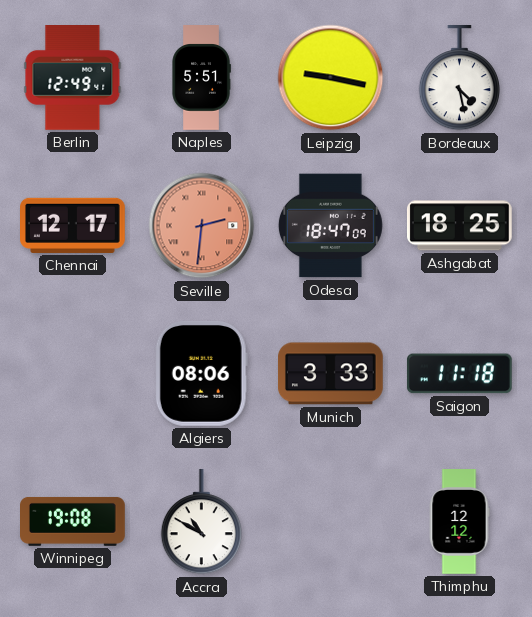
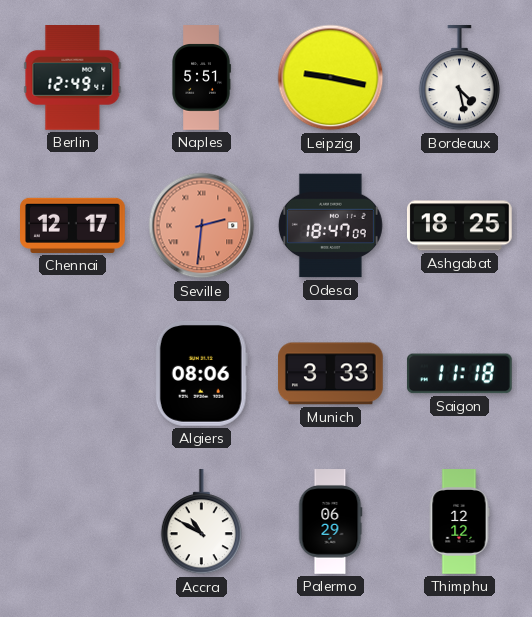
Winnipeg: 19:08 -> none (73, 521)
Palermo: none -> 06:29 (330, 522)
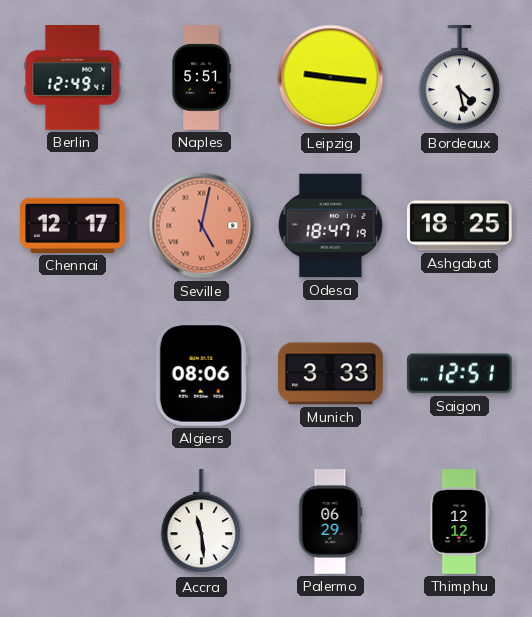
Leipzig: 9:17 -> 9:16 (331, 78)
Seville: 2:31 -> 5:02 (202, 226)
Odesa: 18:47:09 -> 18:47:19 (330, 226)
Saigon: 11:18 -> 12:51 (459, 374)
Accra: 10:50 -> 11:29 (201, 523)
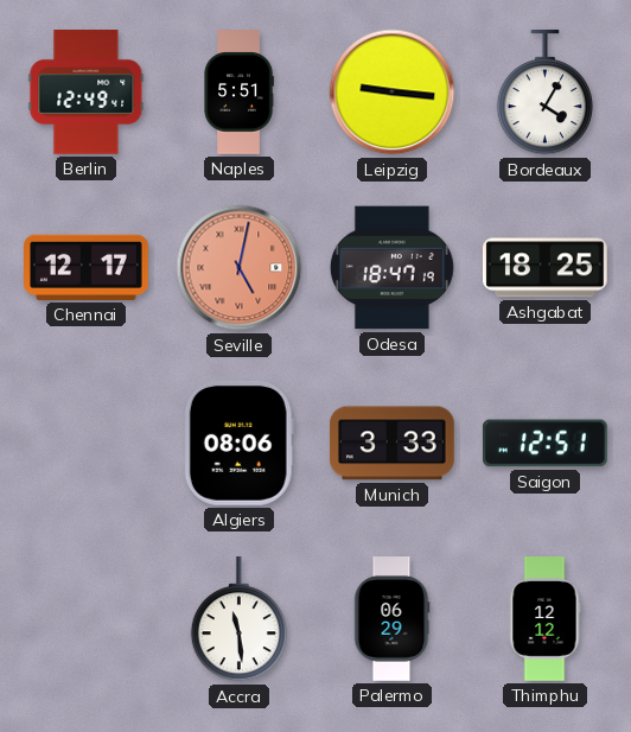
Bordeaux: 4:28 -> 4:05 (544, 94)
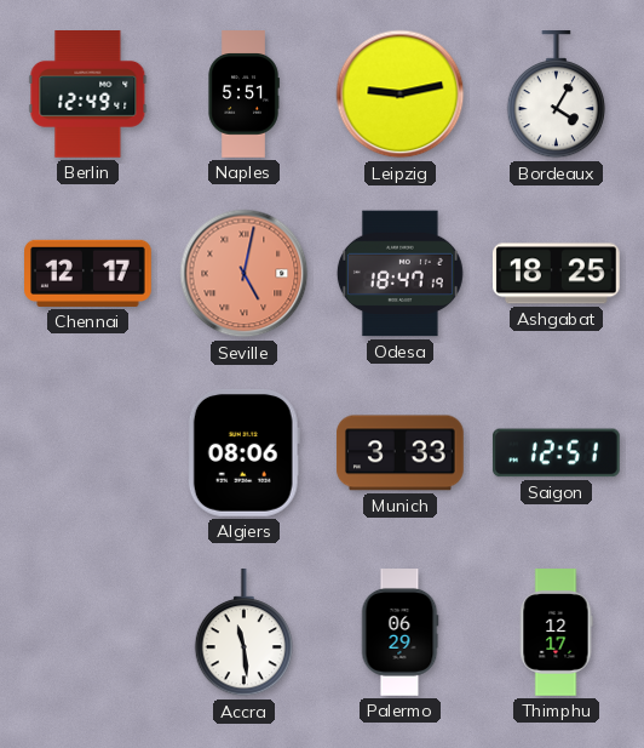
Leipzig: 9:16 -> 9:13 (401, 95)
Thimphu: 12:12 -> 12:17 (556, 633)
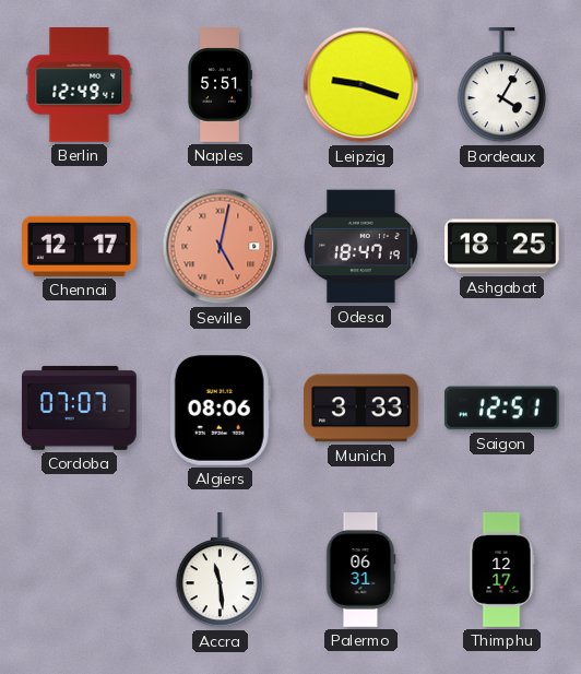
Leipzig: 9:13 -> 9:18 (361, 85)
Cordoba: none -> 07:07 (80, 407)
Palermo: 06:29 -> 06:31 (360, 570)
